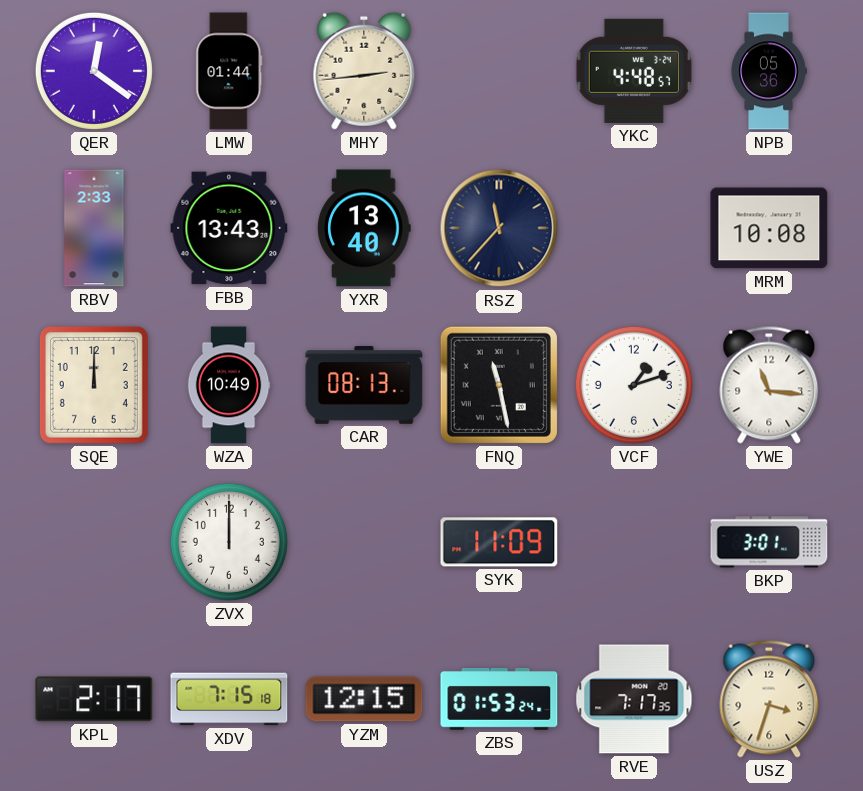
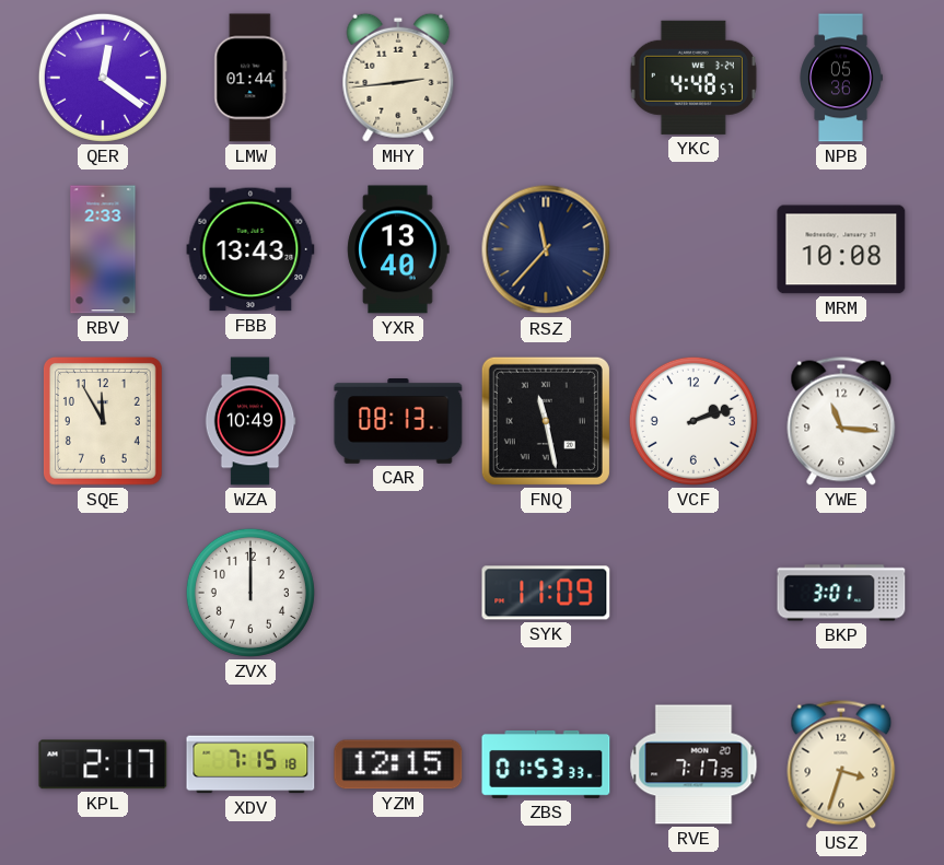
SQE: 12:00 -> 11:55 (103, 421)
VCF: 1:12 -> 2:12 (694, 421)
ZBS: 01:53:24 -> 01:53:33 (546, 764)
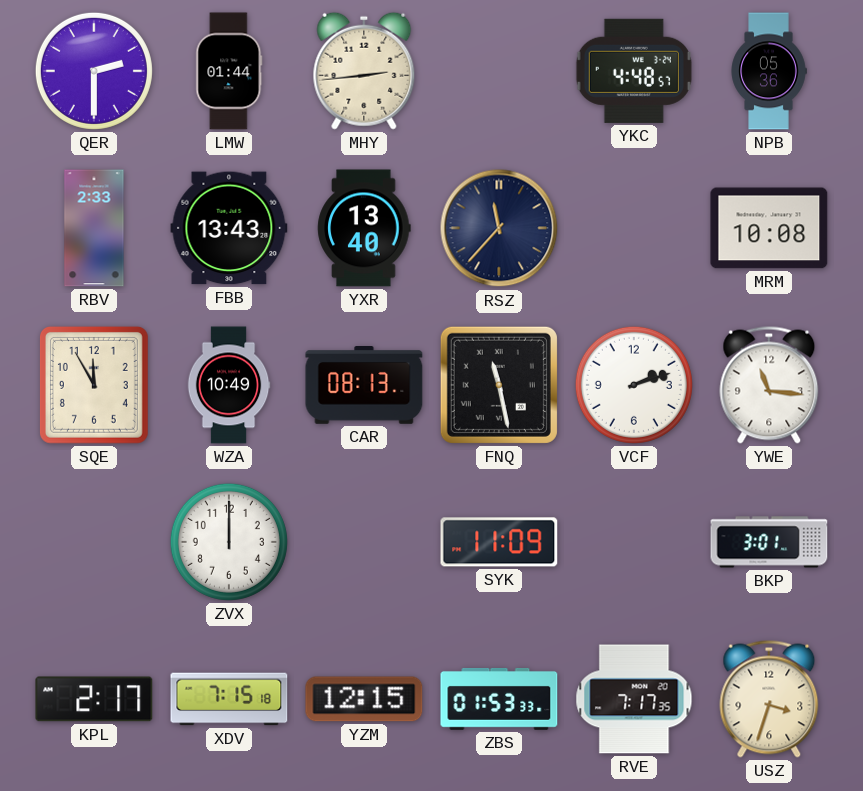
QER: 12:21 -> 2:30 (94, 71)
